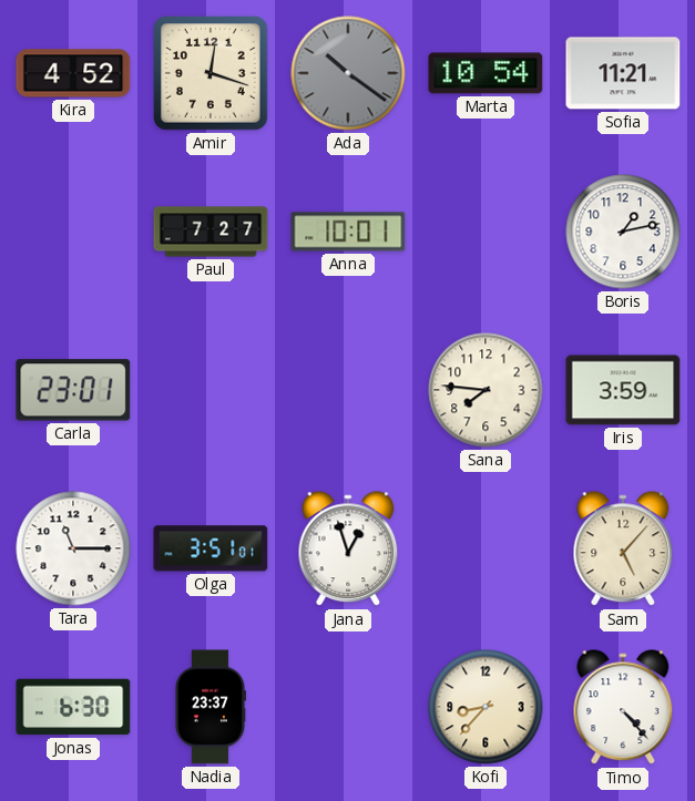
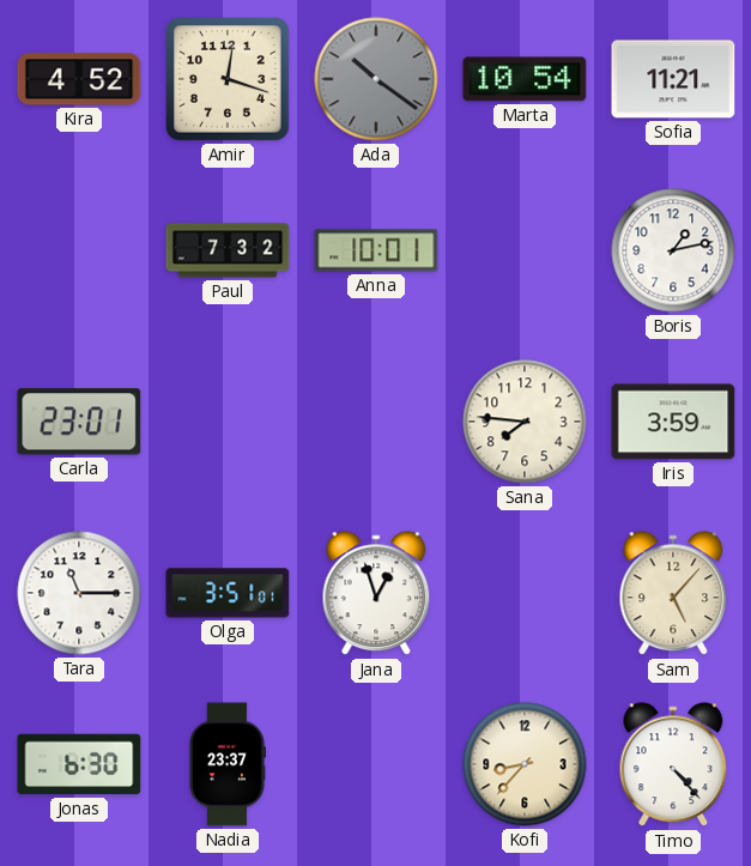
Paul: 7:27 -> 7:32 (228, 250)
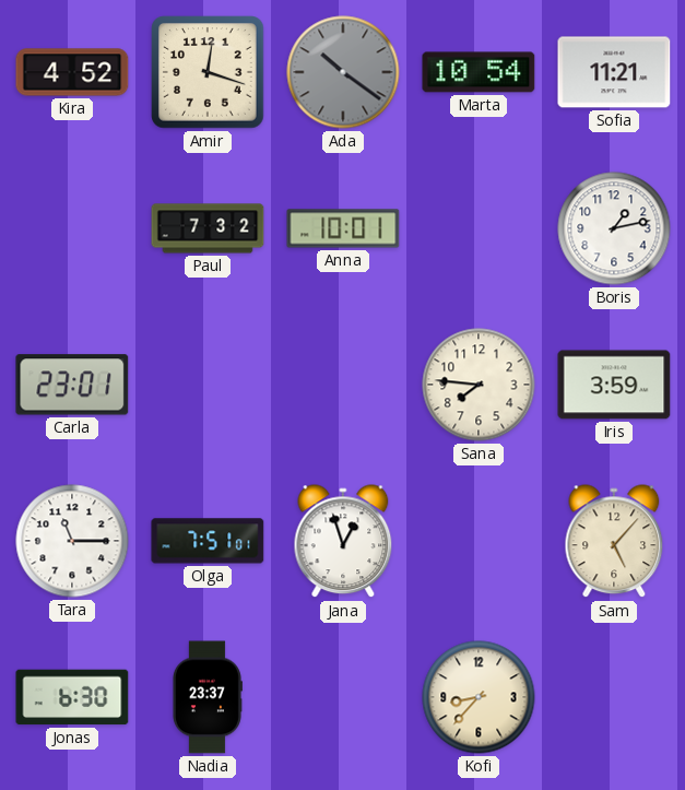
Olga: 3:51 -> 7:51 (208, 541)
Timo: 4:23 -> none (673, 765)
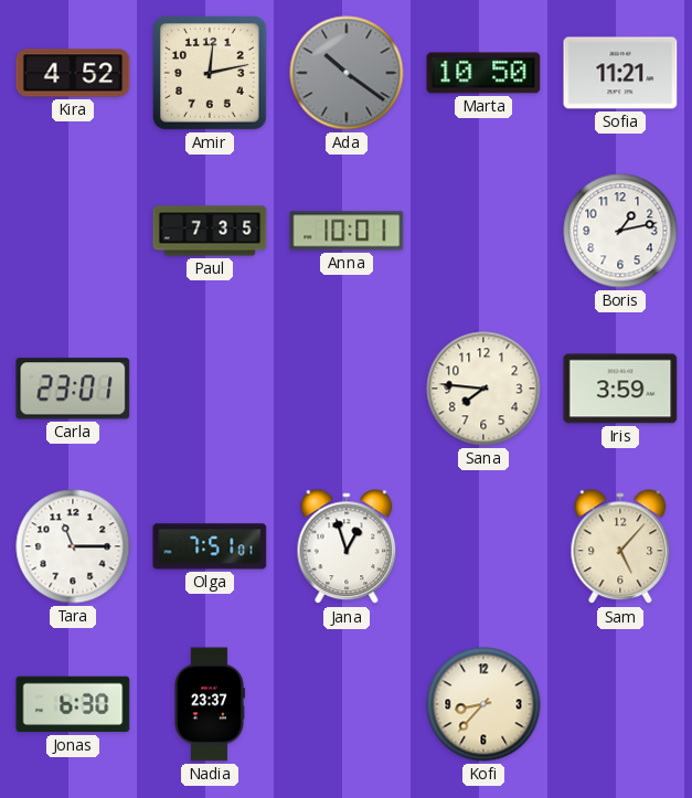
Amir: 12:18 -> 12:13 (210, 73)
Marta: 10:54 -> 10:50 (483, 73)
Paul: 7:32 -> 7:35 (210, 231)
